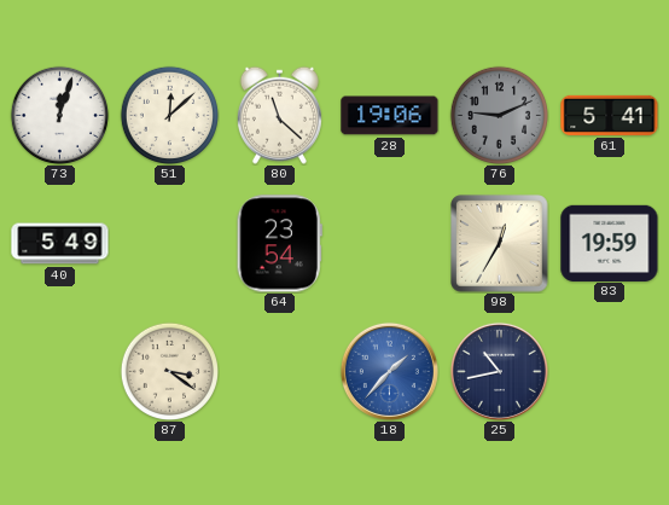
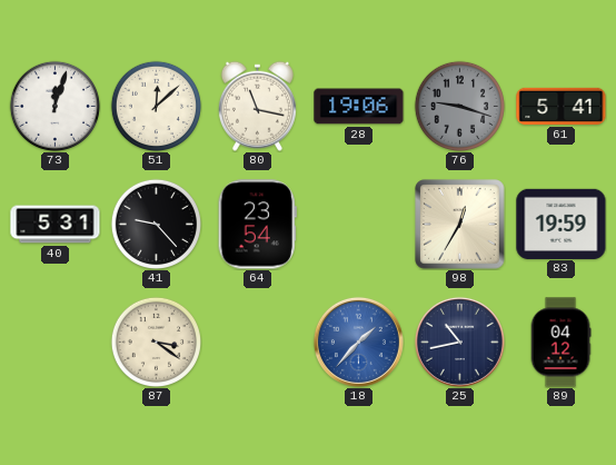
80: 11:22 -> 11:17 (257, 106)
76: 9:11 -> 9:18 (459, 106)
40: 5:49 -> 5:31 (56, 225)
41: none -> 9:23 (156, 224)
89: none -> 04:12 (560, 343)
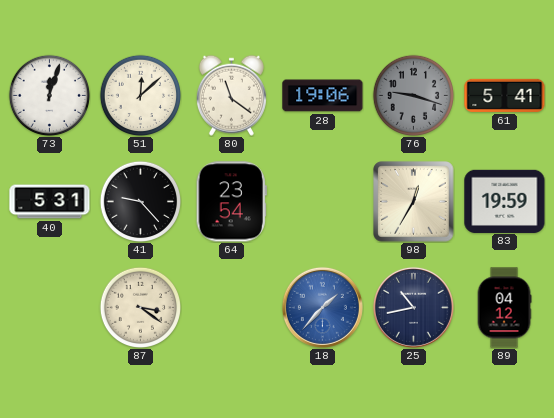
80: 11:17 -> 11:21 (231, 95)
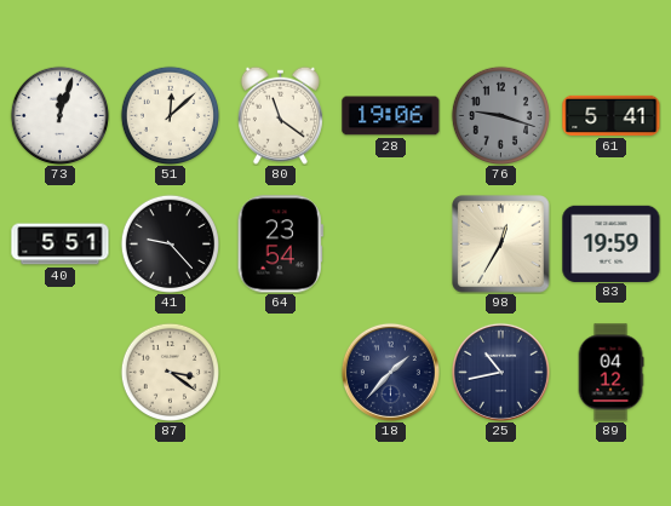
40: 5:31 -> 5:51 (61, 245)
18 dial: blue -> navy (390, 372)
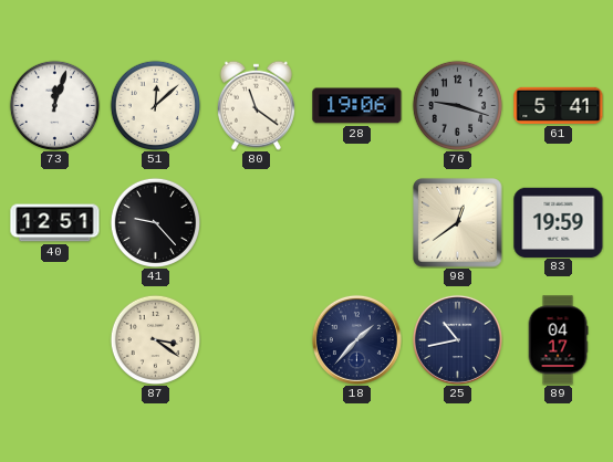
40: 5:51 -> 12:51 (55, 223)
64: 23:54 -> none (280, 245)
98: 12:35 -> 12:39 (458, 223)
89: 04:12 -> 04:17 (558, 340)
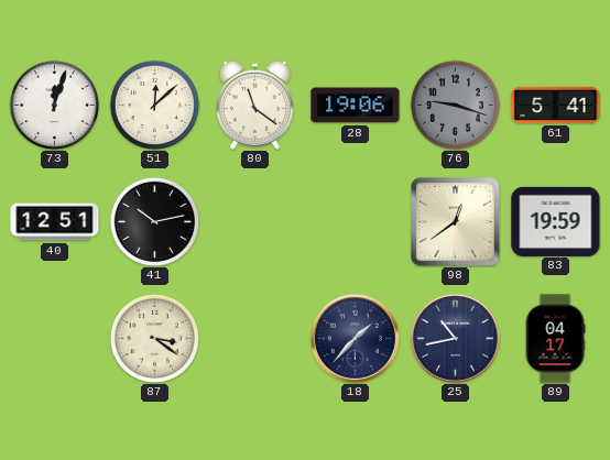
41: 9:23 -> 10:13 (154, 221)
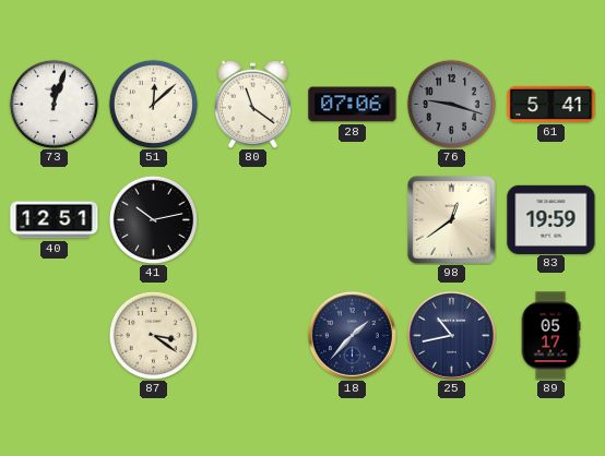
28: 19:06 -> 07:06 (353, 105)
89: 04:17 -> 05:17 (550, 336)
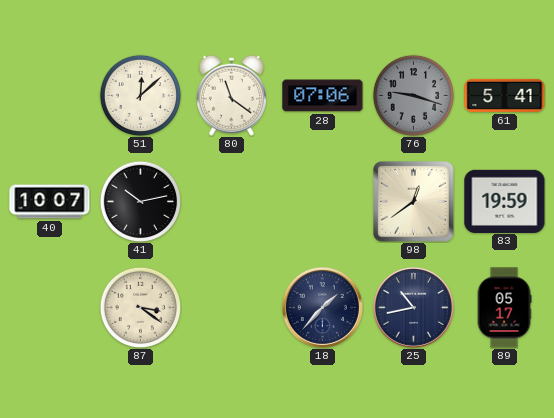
73: 12:03 -> none (54, 104)
40: 12:51 -> 10:07 (50, 202)
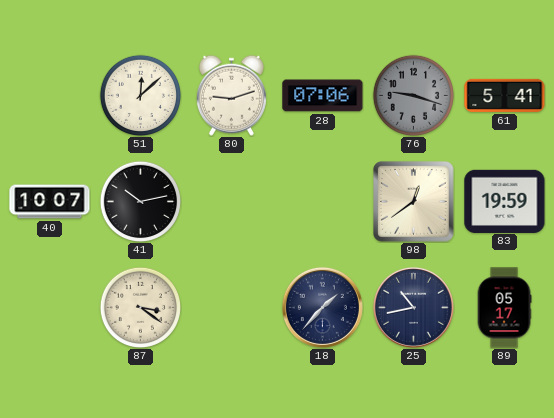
80: 11:21 -> 9:12 (231, 95)
